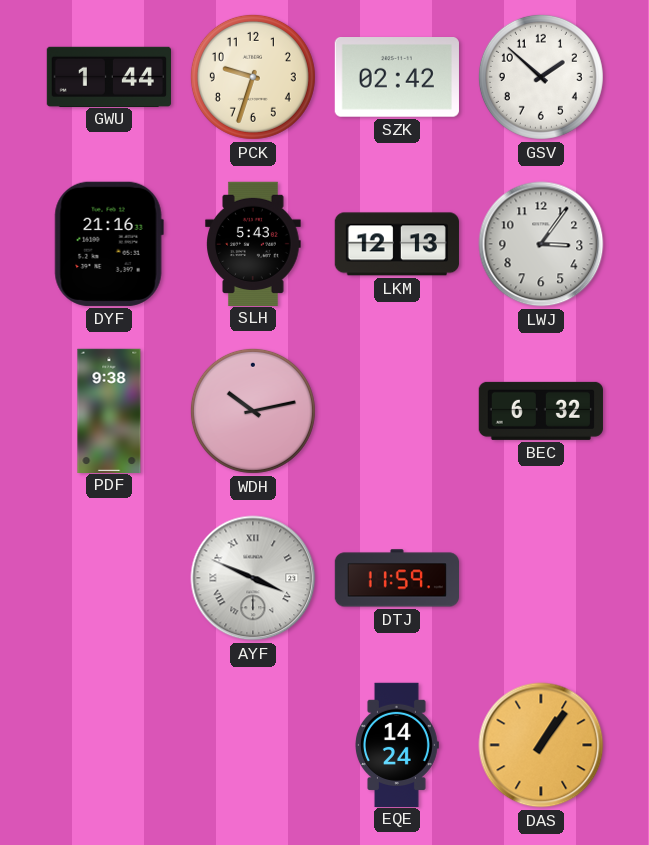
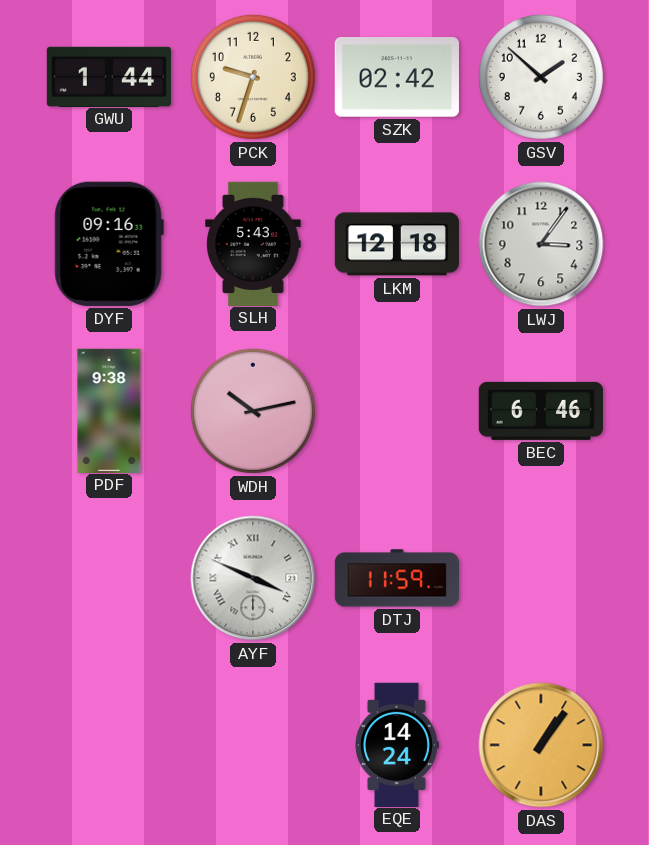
DYF: 21:16 -> 09:16 (109, 244)
LKM: 12:13 -> 12:18 (397, 244)
BEC: 6:32 -> 6:46 (541, 411)
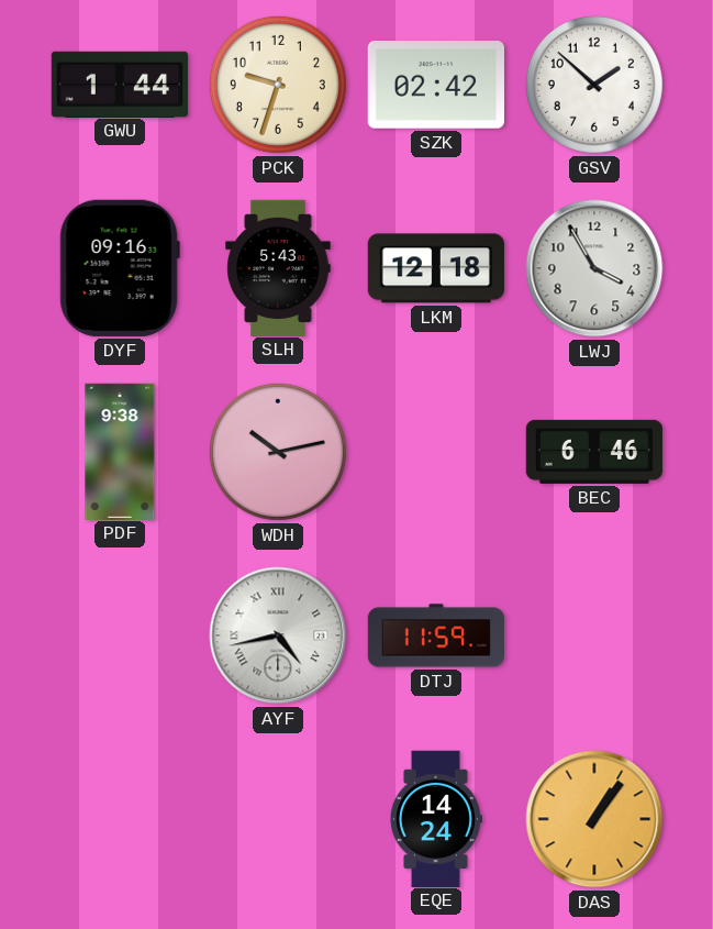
LWJ: 3:06 -> 3:55 (594, 268)
AYF: 3:49 -> 4:43 (278, 635)
